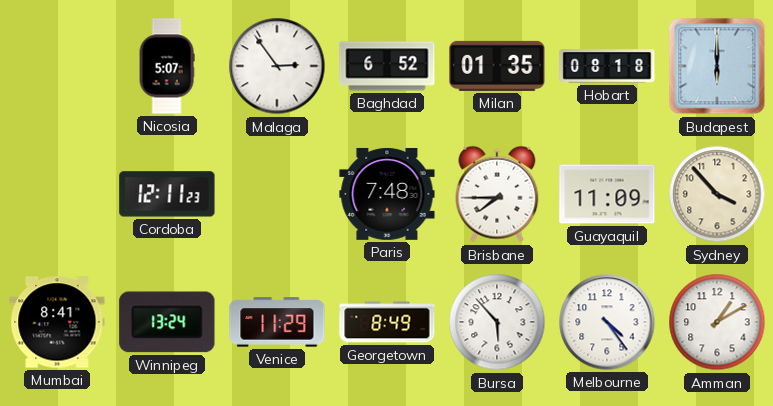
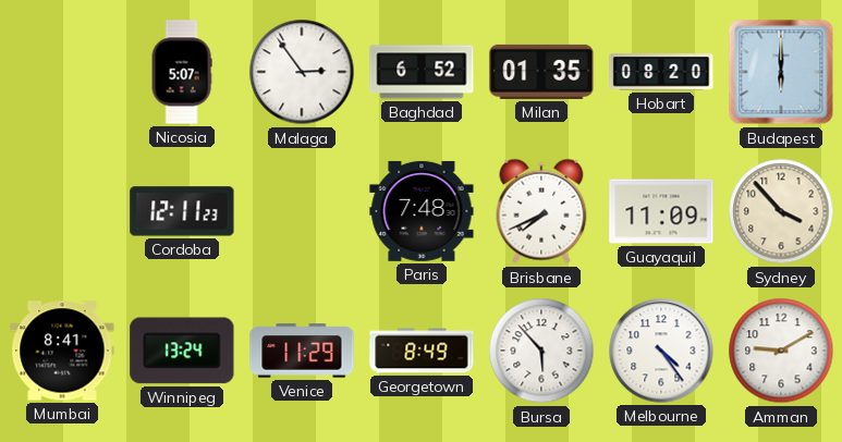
Hobart: 08:18 -> 08:20 (661, 72)
Brisbane: 7:45 -> 7:41 (541, 211)
Amman: 1:10 -> 9:10 (781, 351)
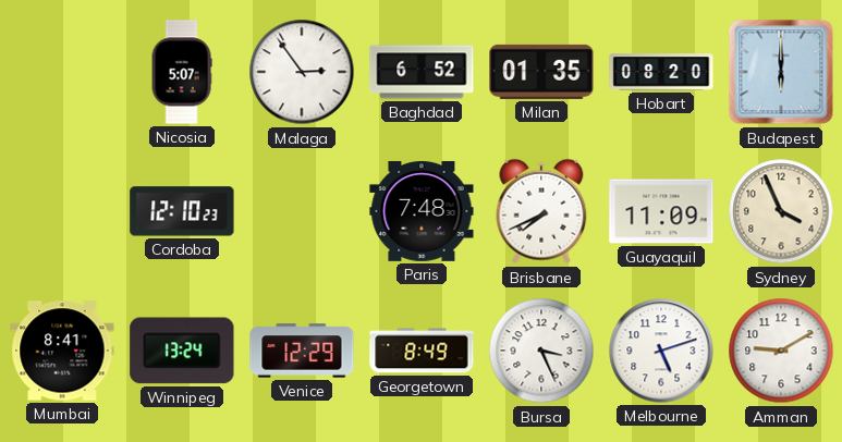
Cordoba: 12:11 -> 12:10 (182, 211)
Sydney: 3:53 -> 3:56 (781, 211)
Venice: 11:29 -> 12:29 (302, 351)
Bursa: 5:53 -> 3:26 (541, 351)
Melbourne: 4:24 -> 5:12 (661, 351)
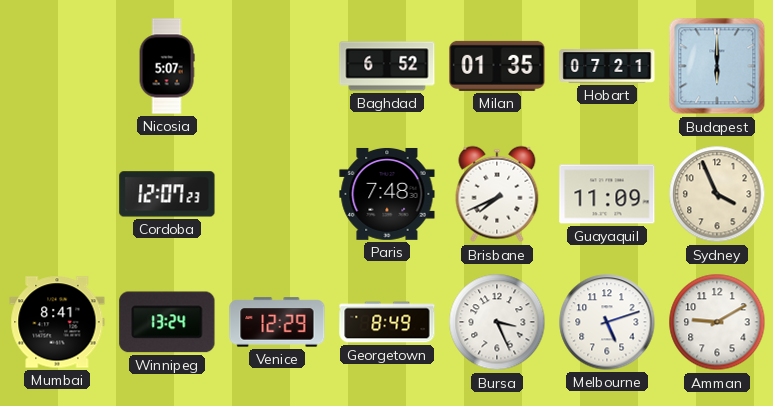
Malaga: 2:54 -> none (302, 72)
Hobart: 08:20 -> 07:21 (607, 66)
Cordoba: 12:10 -> 12:07 (167, 194)
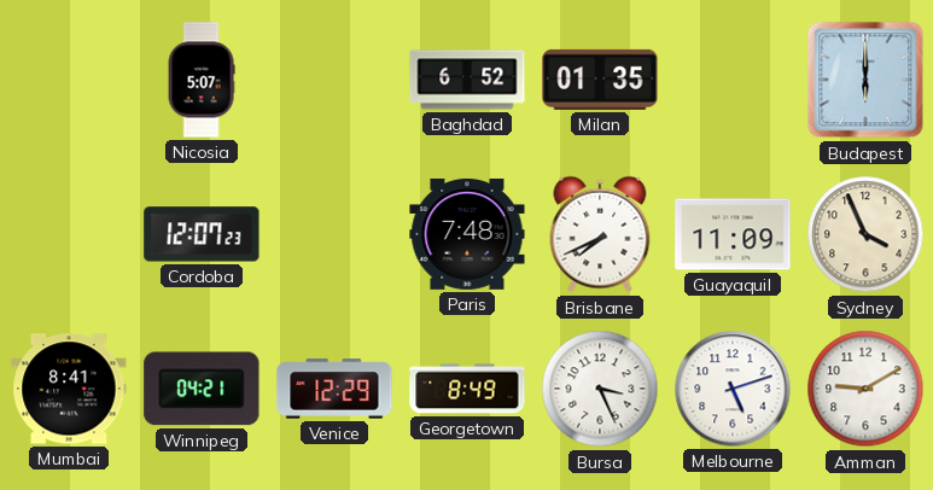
Hobart: 07:21 -> none (607, 66)
Winnipeg: 13:24 -> 04:21 (202, 389)
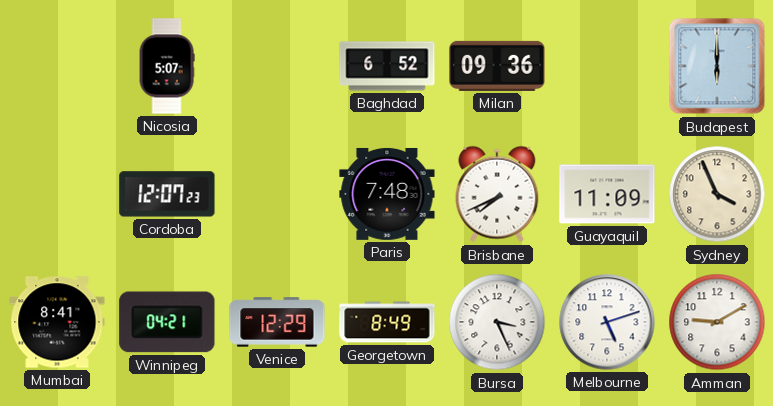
Milan: 01:35 -> 09:36 (497, 66)
